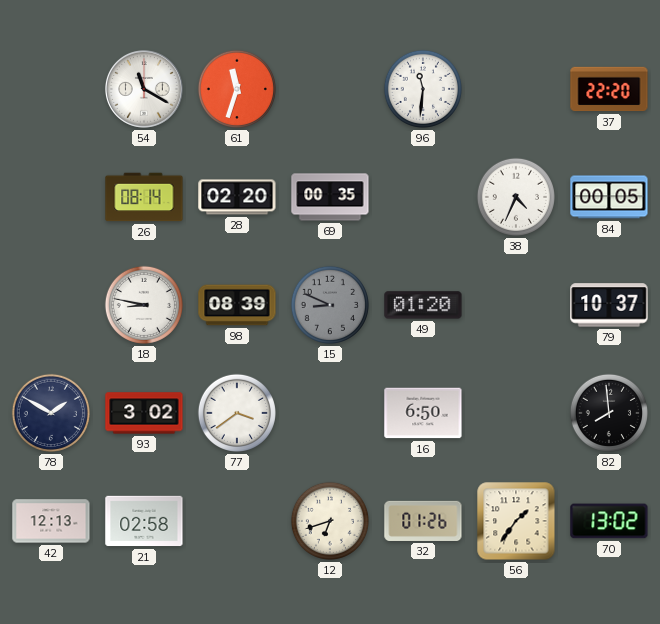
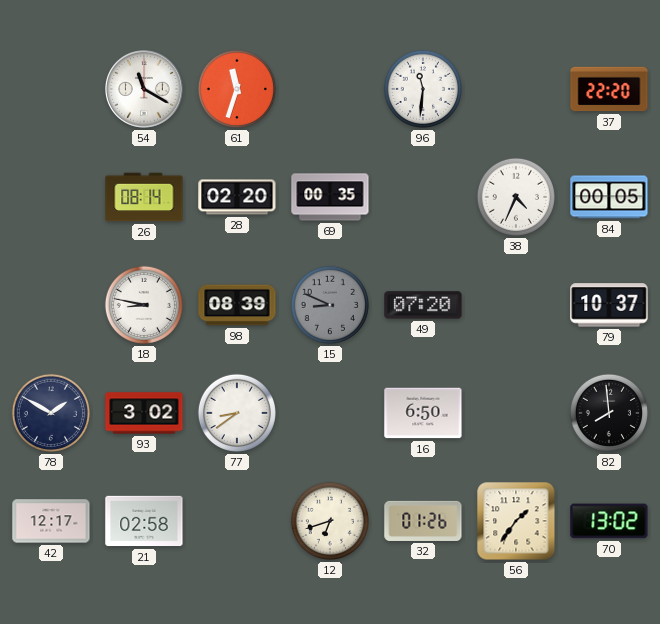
49: 01:20 -> 07:20 (423, 305)
77: 3:39 -> 8:39 (237, 413)
42: 12:13 -> 12:17 (51, 521)
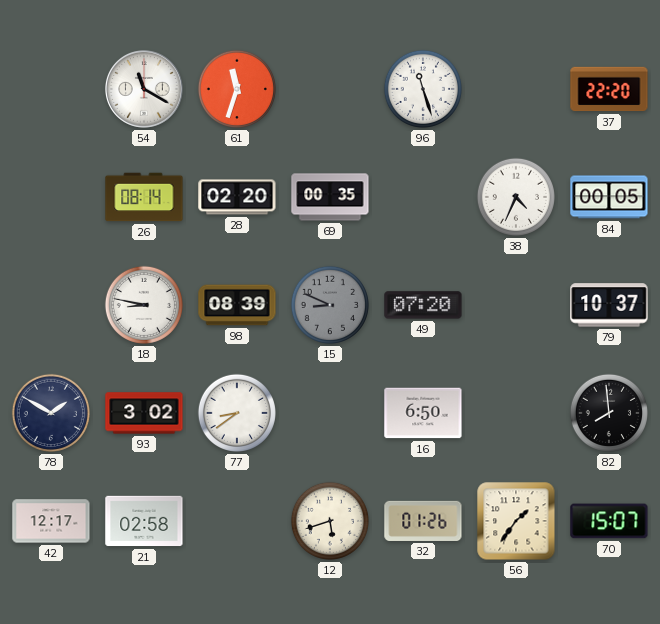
96: 11:31 -> 11:27 (423, 89)
12: 6:42 -> 5:42 (330, 521)
70: 13:02 -> 15:07 (609, 521)
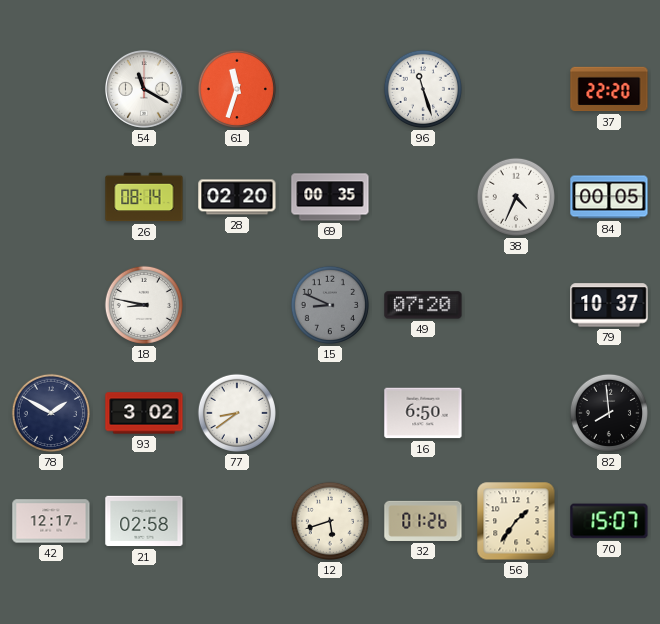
98: 08:39 -> none (237, 305)
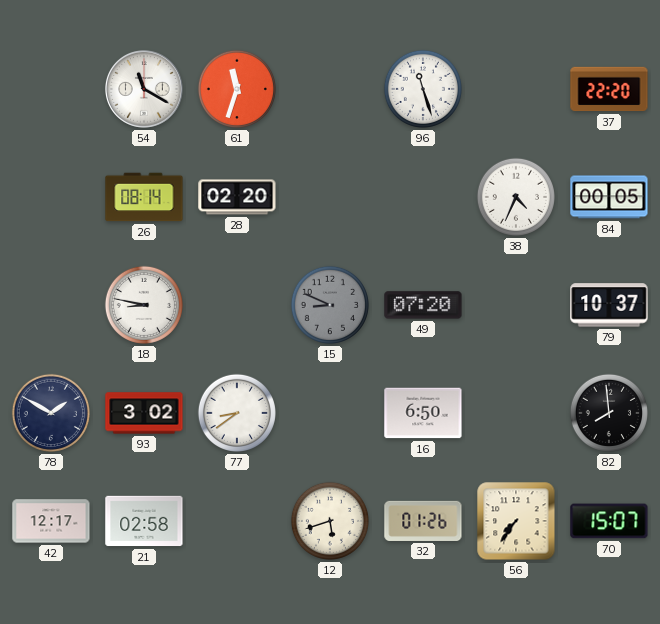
69: 00:35 -> none (330, 197)
56: 1:36 -> 7:36 (516, 521)
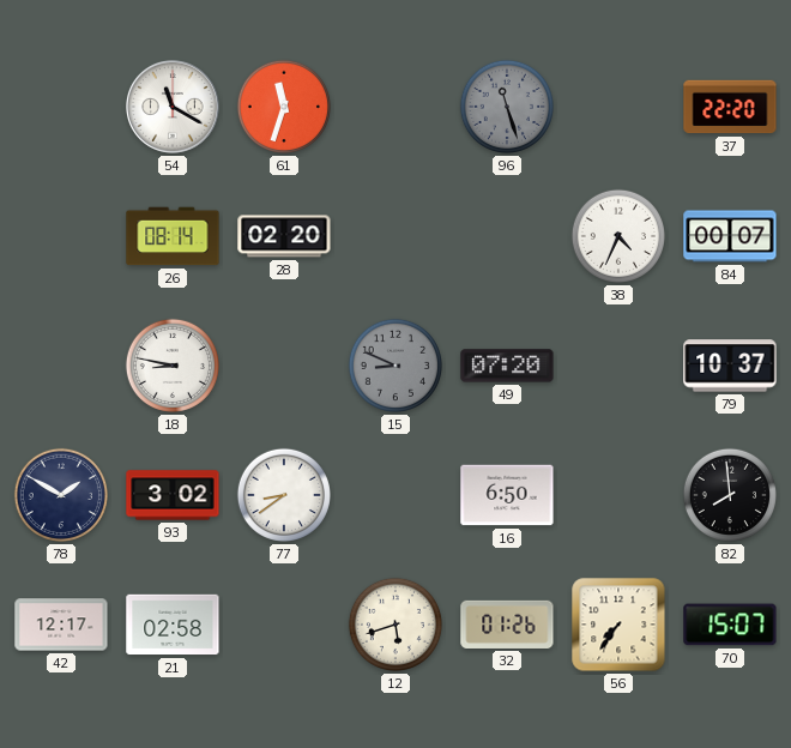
96 dial: white -> grey (507, 107)
84: 00:05 -> 00:07 (730, 236)
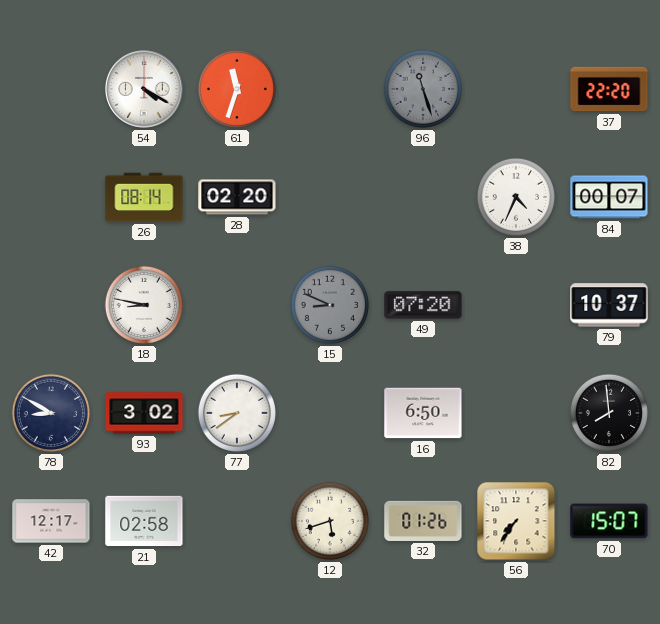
54: 11:20 -> 4:20 (145, 90)
78: 1:50 -> 8:50 (51, 413)
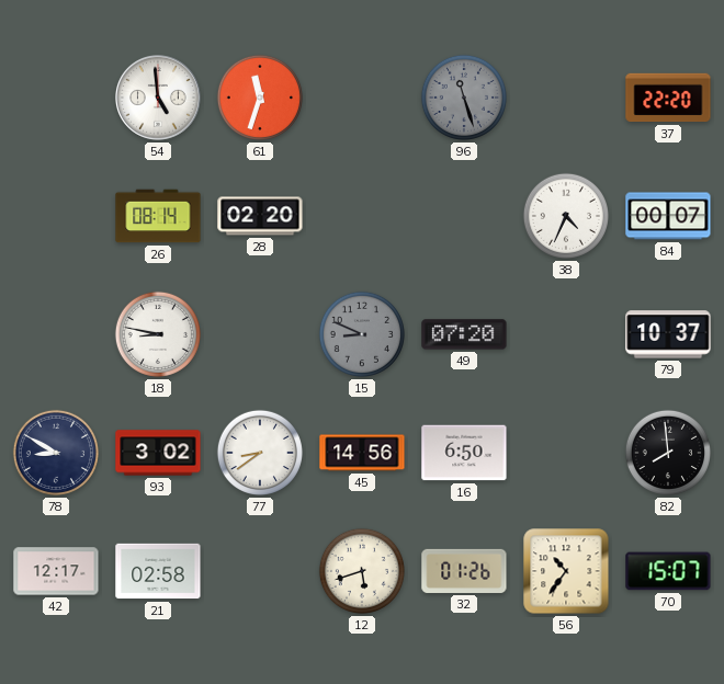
54: 4:20 -> 4:59 (159, 99)
45: none -> 14:56 (362, 453)
56: 7:36 -> 10:36 (566, 571)
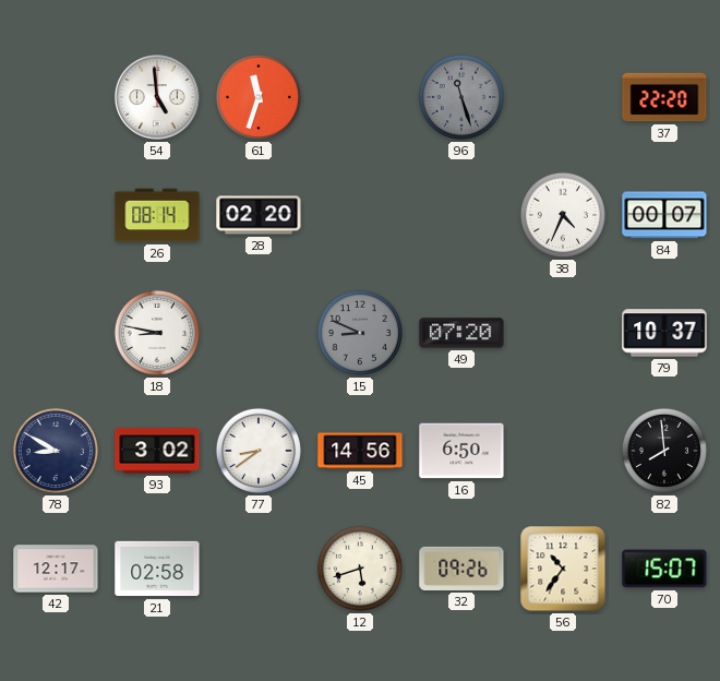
32: 01:26 -> 09:26 (461, 569)
